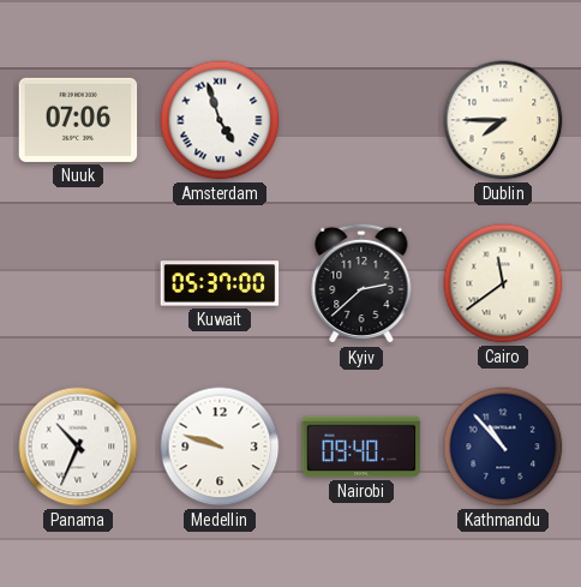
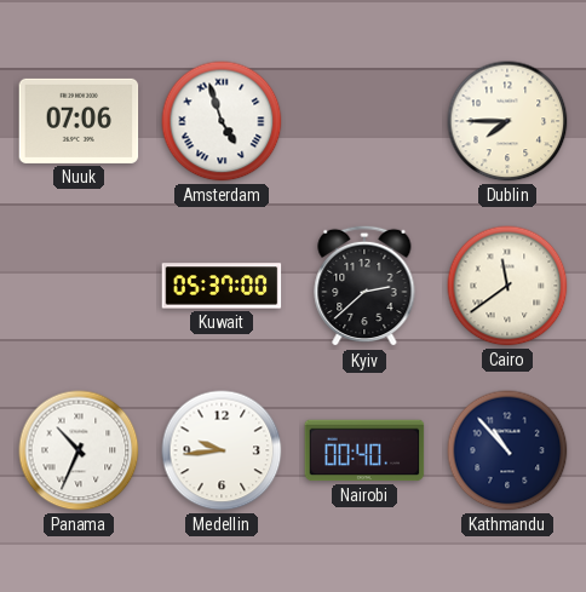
Medellin: 9:48 -> 9:44 (222, 450)
Nairobi: 09:40 -> 00:40 (364, 450)
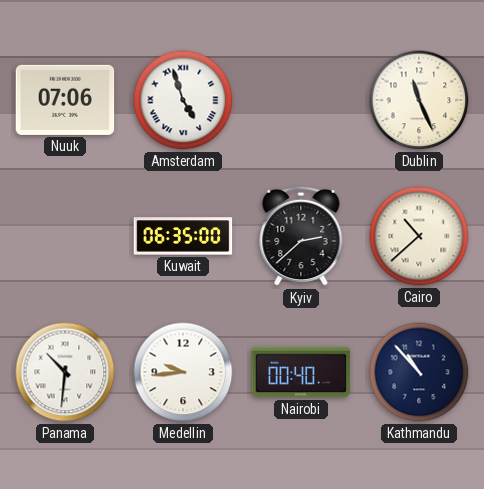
Dublin: 7:45 -> 11:26 (419, 100)
Kuwait: 05:37 -> 06:35 (183, 236)
Cairo: 11:39 -> 10:38 (419, 236)
Panama: 10:34 -> 10:31 (65, 372)
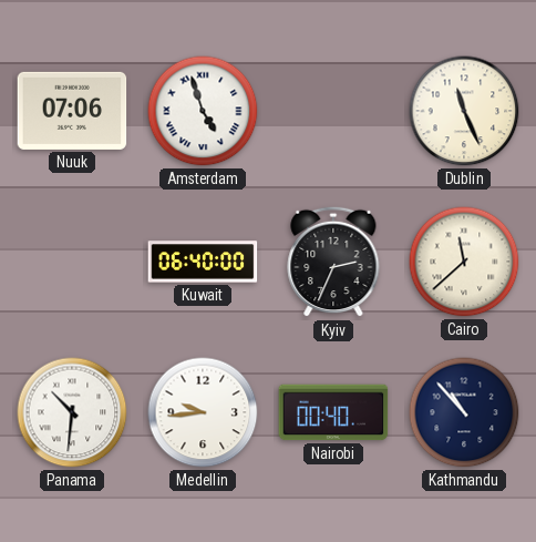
Kuwait: 06:35 -> 06:40 (203, 262)
Kyiv: 2:38 -> 2:34 (333, 262)
Cairo: 10:38 -> 11:38 (464, 262)
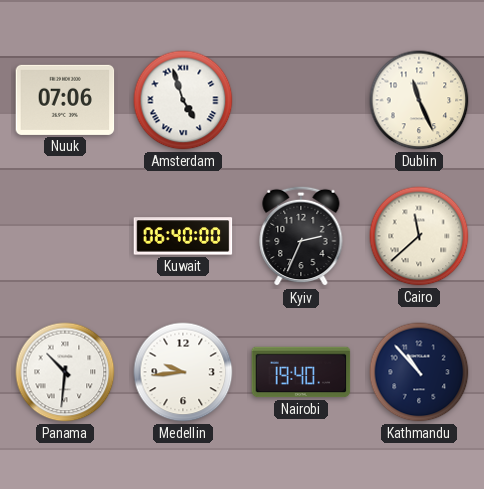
Nairobi: 00:40 -> 19:40 (301, 372)
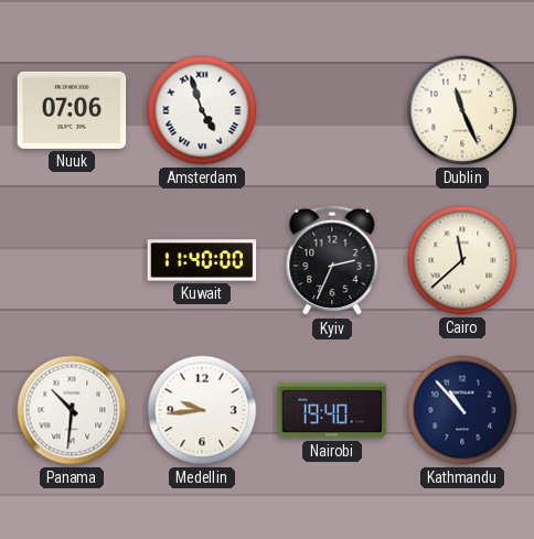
Kuwait: 06:40 -> 11:40 (202, 260)
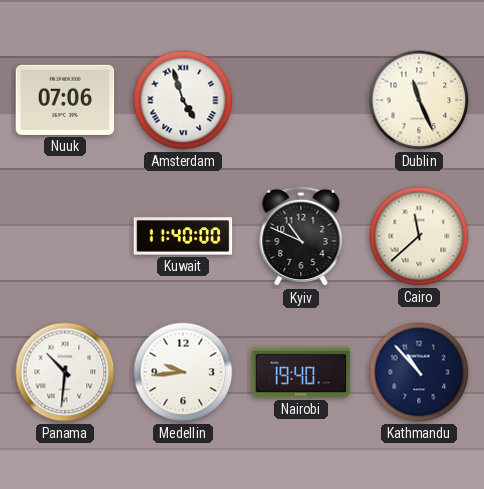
Kyiv: 2:34 -> 10:49 (301, 236)
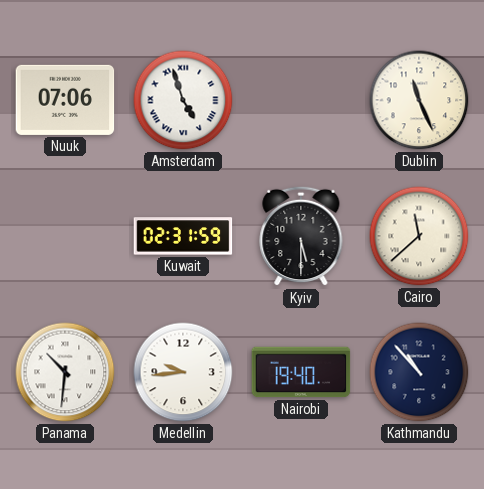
Kuwait: 11:40 -> 02:31 (183, 236)
Kyiv: 10:49 -> 5:30 (301, 236)
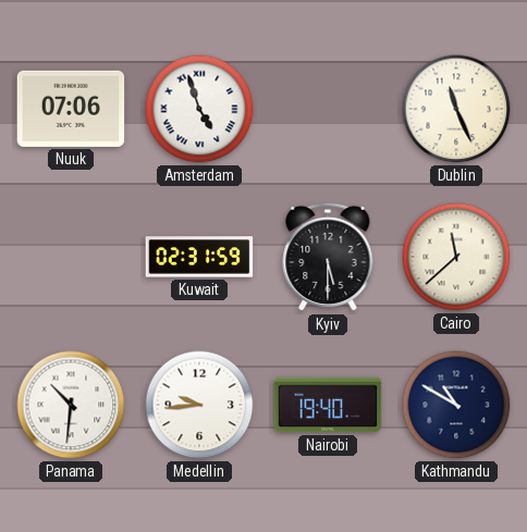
Kathmandu: 10:53 -> 10:50 (456, 405)
